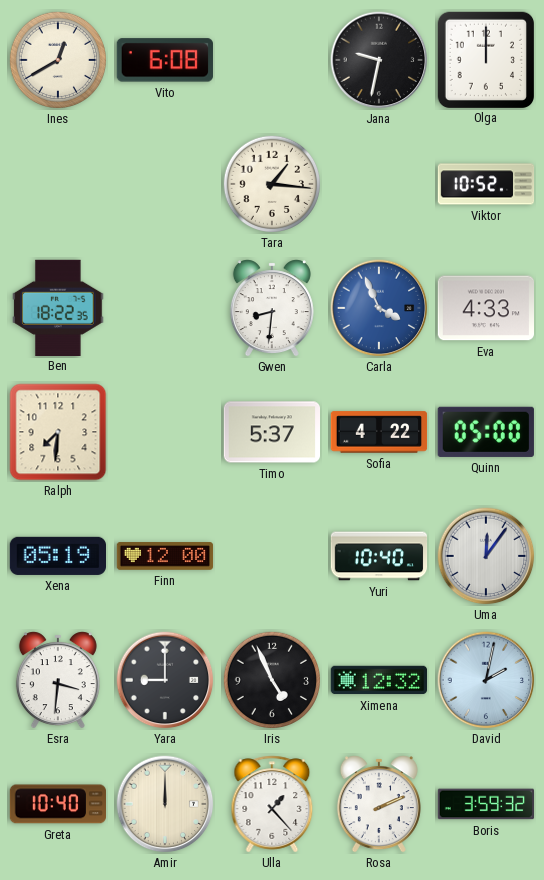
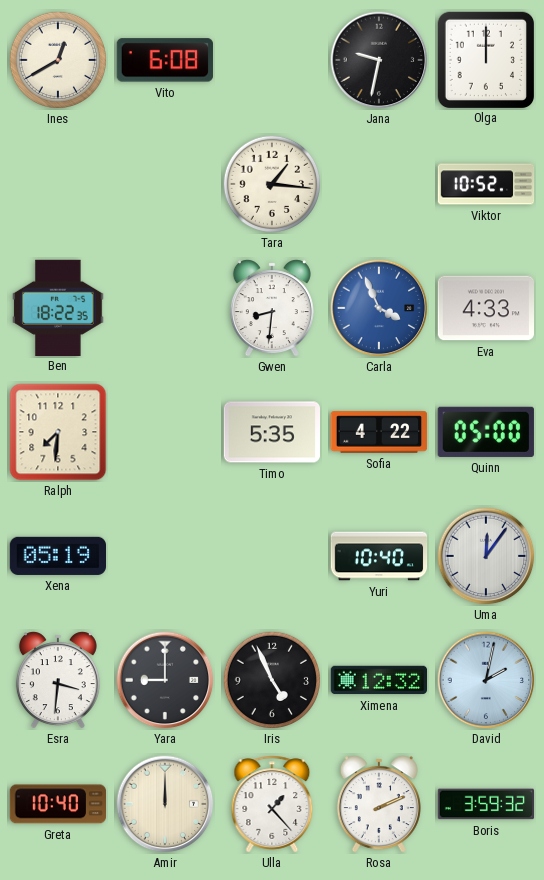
Timo: 5:37 -> 5:35 (271, 432)
Finn: 12:00 -> none (165, 556)
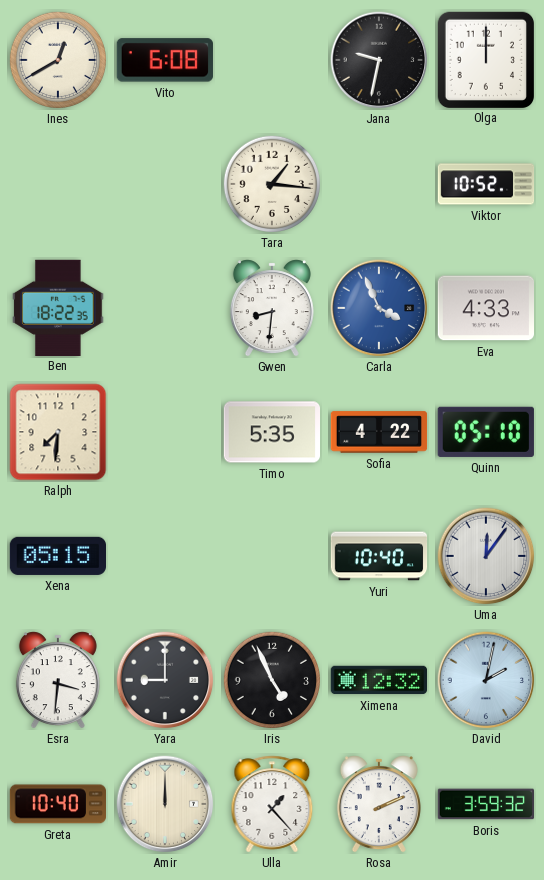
Quinn: 05:00 -> 05:10 (486, 432)
Xena: 05:19 -> 05:15 (57, 556)
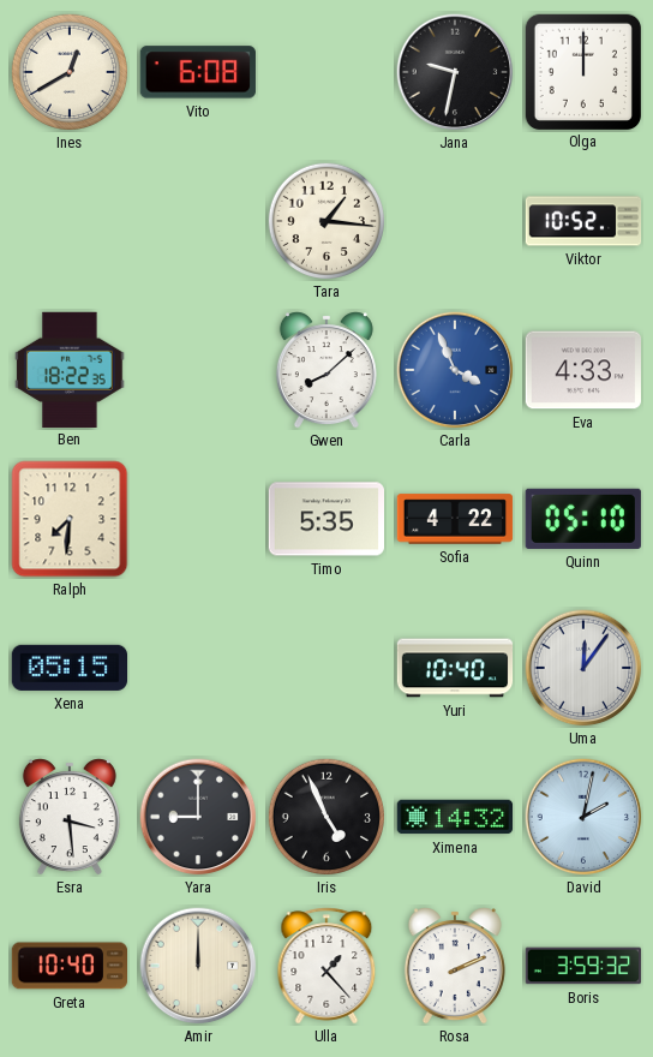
Gwen: 8:31 -> 8:08 (326, 370)
Esra: 3:31 -> 3:29 (70, 817)
Ximena: 12:32 -> 14:32 (455, 817)
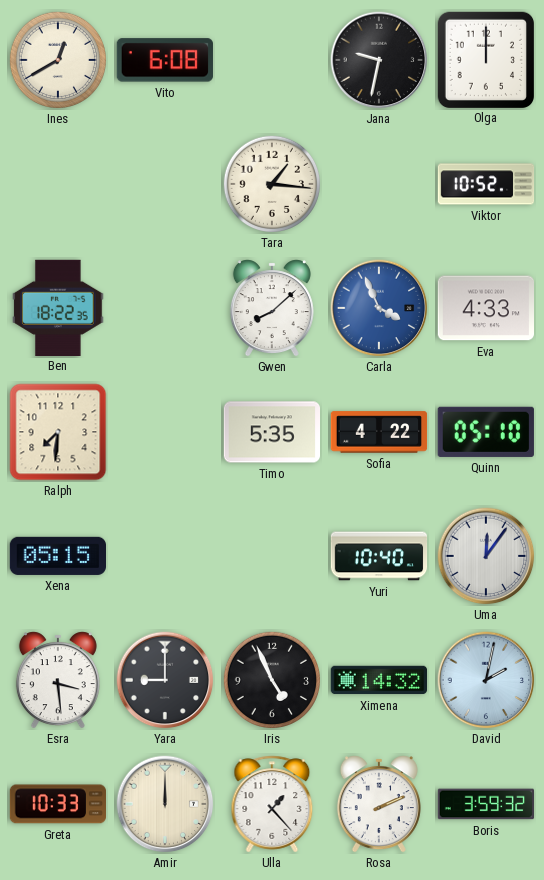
Greta: 10:40 -> 10:33 (57, 804)
